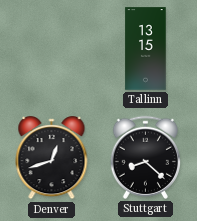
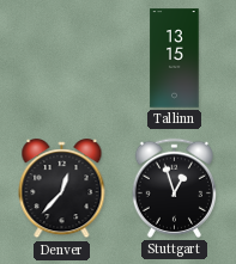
Denver: 12:42 -> 12:37 (62, 189)
Stuttgart: 8:22 -> 12:57 (174, 188)
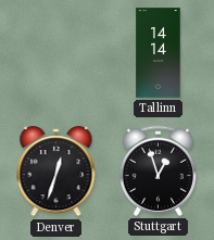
Tallinn: 13:15 -> 14:14 (159, 53)
Denver: 12:37 -> 12:33 (56, 172)
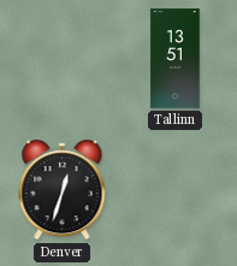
Tallinn: 14:14 -> 13:51 (176, 59)
Stuttgart: 12:57 -> none (158, 170)
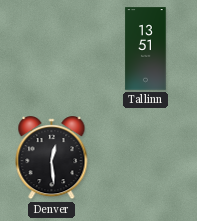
Denver: 12:33 -> 12:29 (52, 158)
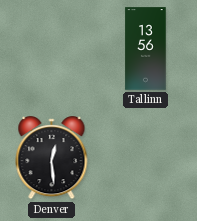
Tallinn: 13:51 -> 13:56 (146, 49)
